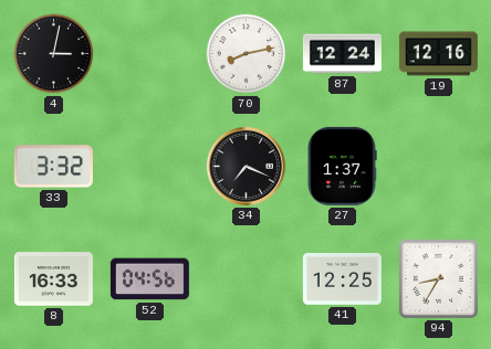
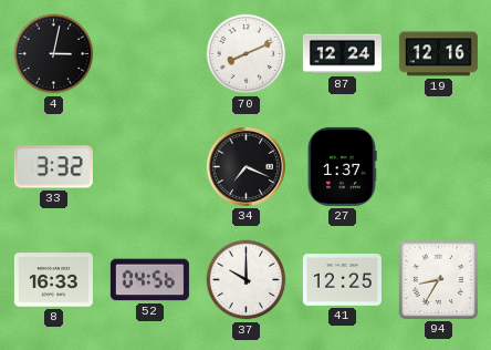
70: 8:13 -> 8:11 (247, 54)
37: none -> 10:00 (247, 280)
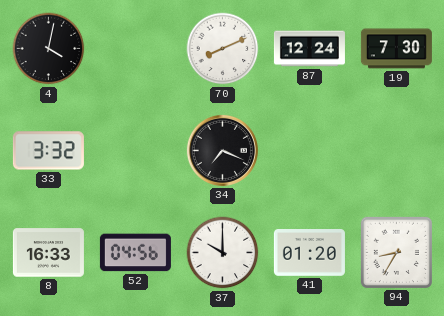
4: 3:02 -> 4:02 (49, 49)
19: 12:16 -> 7:30 (396, 49)
27: 1:37 -> none (342, 166)
41: 12:25 -> 01:20 (309, 253)
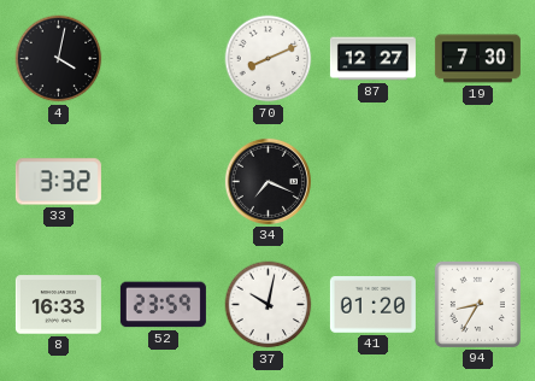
87: 12:24 -> 12:27 (372, 59)
52: 04:56 -> 23:59 (163, 305)
37: 10:00 -> 10:02 (269, 305)
